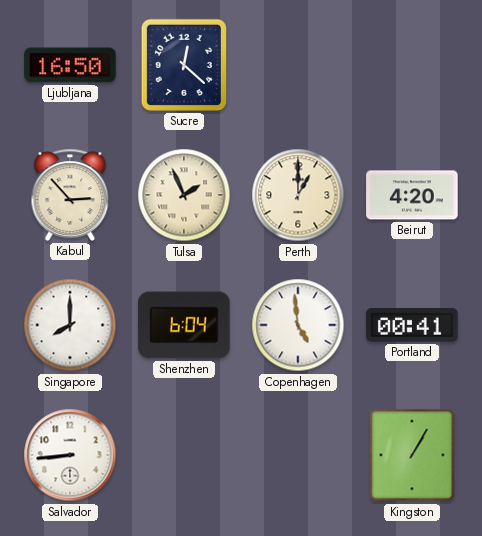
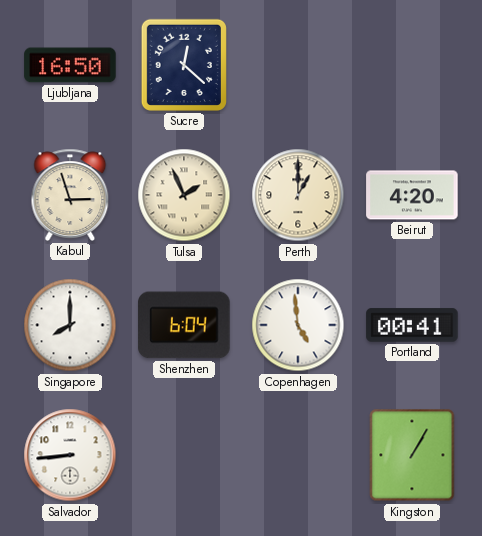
Kabul: 2:53 -> 2:57 (70, 195)
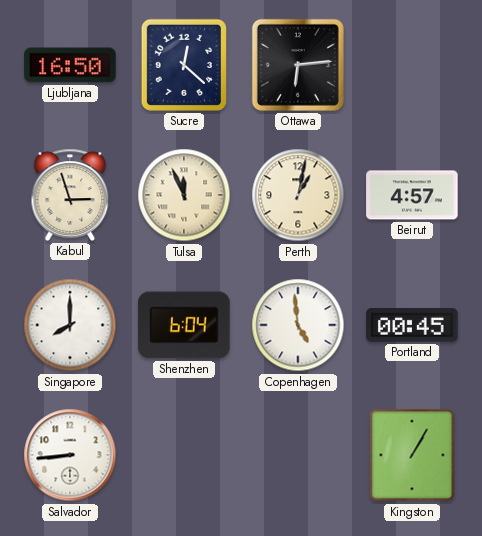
Ottawa: none -> 6:14 (298, 65)
Tulsa: 1:56 -> 11:56 (184, 195)
Perth: 1:00 -> 1:02 (298, 195)
Beirut: 4:20 -> 4:57 (412, 195)
Portland: 00:41 -> 00:45 (412, 325)
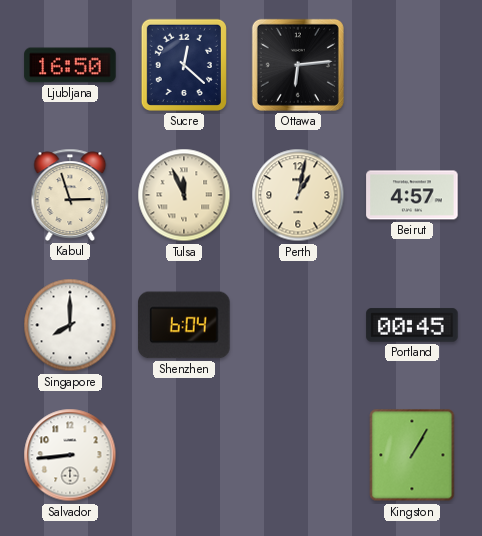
Copenhagen: 4:59 -> none (298, 325)
